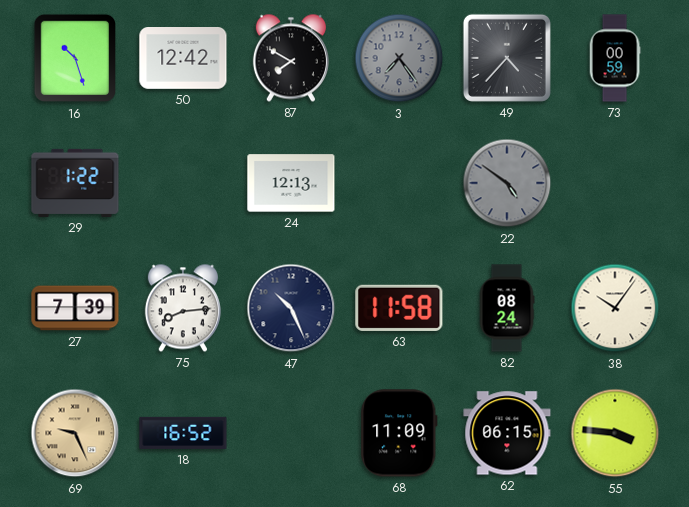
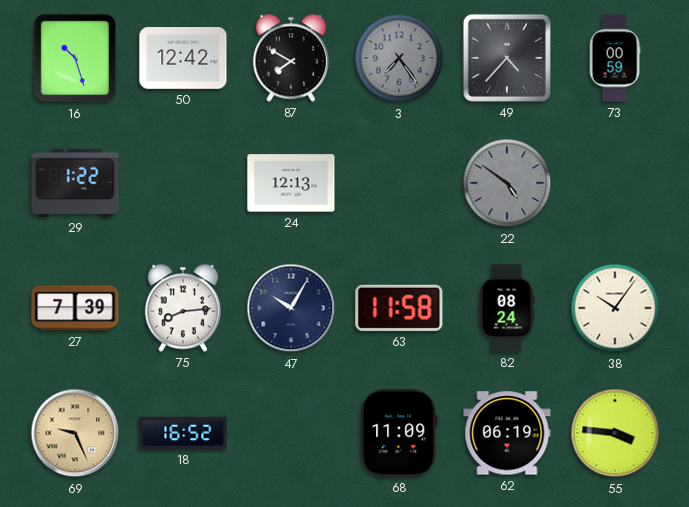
47: 10:26 -> 10:05 (291, 308)
62: 06:15 -> 06:19 (507, 433)
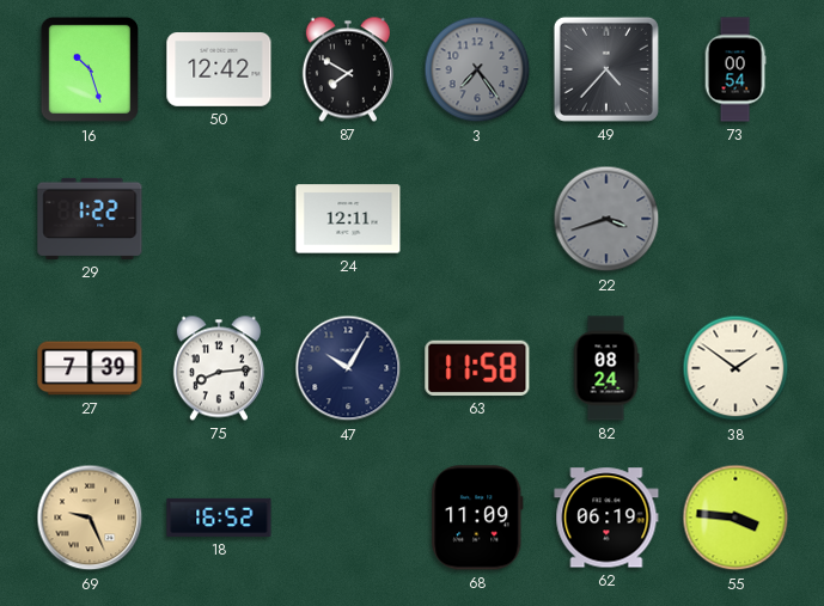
73: 00:59 -> 00:54 (736, 69)
24: 12:13 -> 12:11 (348, 219)
22: 4:51 -> 3:42 (606, 219)
38: 10:06 -> 1:51 (736, 368)
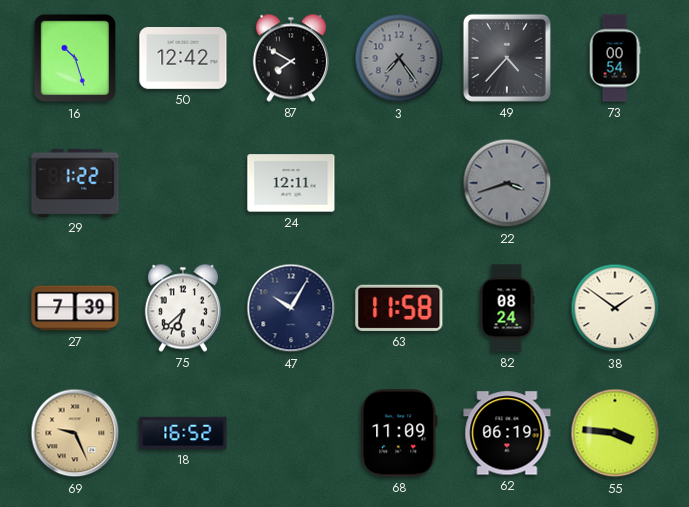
75: 8:14 -> 6:38 (183, 308)
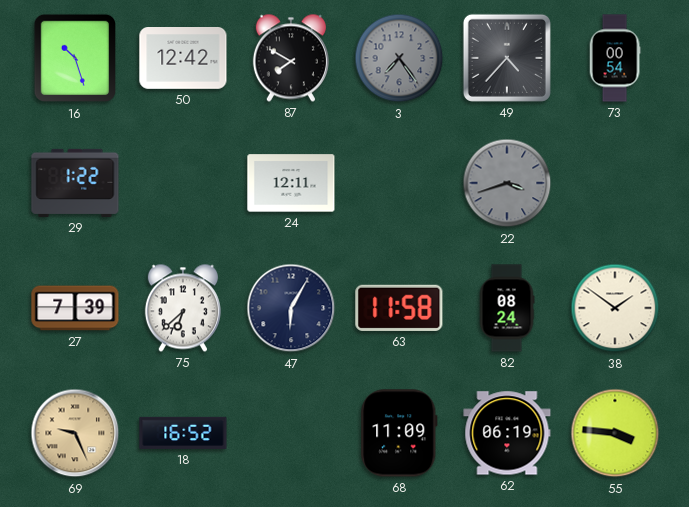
47: 10:05 -> 6:05 (291, 308)
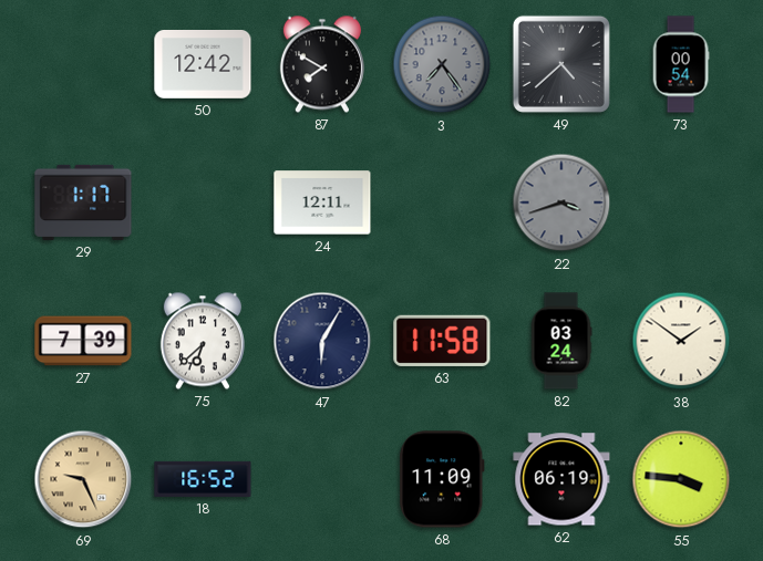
16: 10:27 -> none (74, 58)
49: 4:37 -> 4:38 (561, 64)
29: 1:22 -> 1:17 (83, 202)
82: 08:24 -> 03:24 (561, 341)
